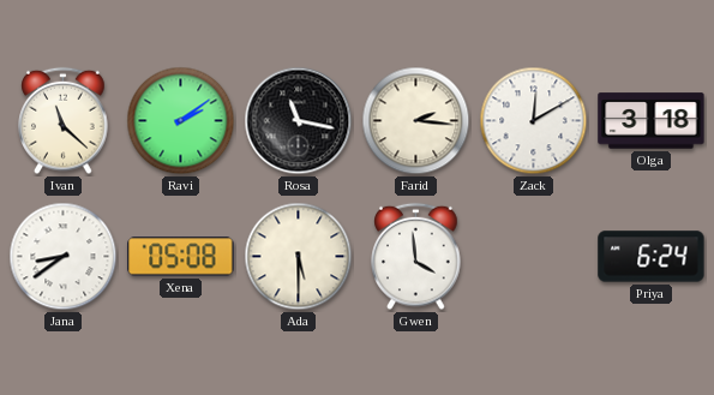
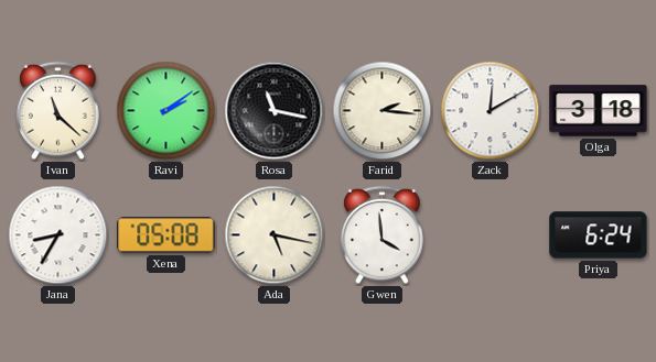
Jana: 8:39 -> 8:35 (58, 235)
Ada: 5:30 -> 5:17 (275, 235)
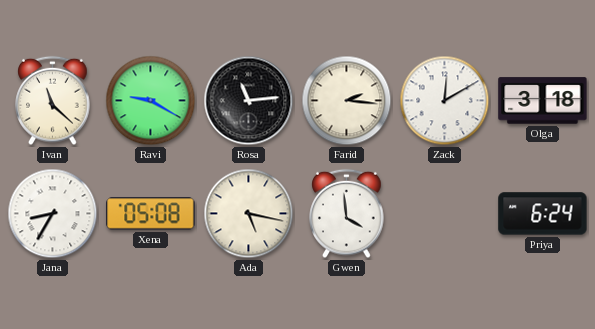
Ravi: 2:09 -> 9:20 (151, 101)
Rosa: 11:17 -> 11:14 (249, 101)
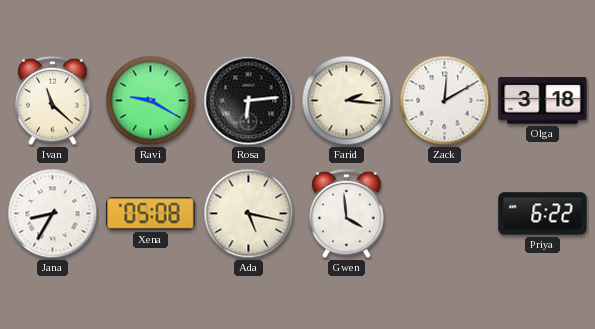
Rosa: 11:14 -> 6:14 (249, 101)
Priya: 6:24 -> 6:22 (543, 214)
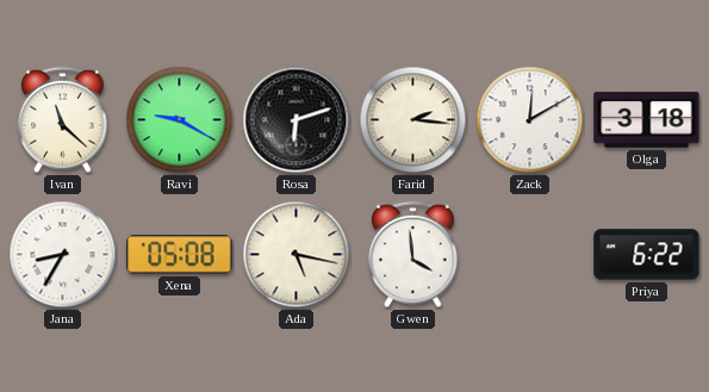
Rosa: 6:14 -> 6:12 (297, 120)
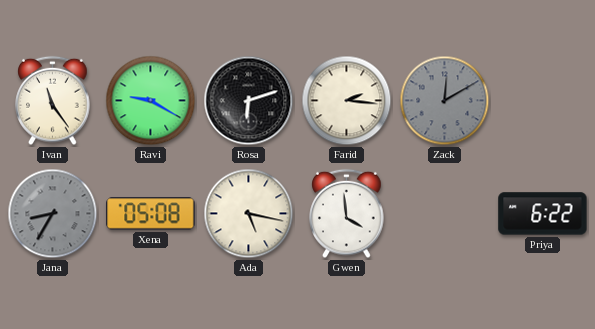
Ivan: 11:22 -> 11:24 (53, 101)
Zack dial: white -> grey (445, 101)
Olga: 3:18 -> none (647, 120)
Jana dial: white -> grey (53, 214)
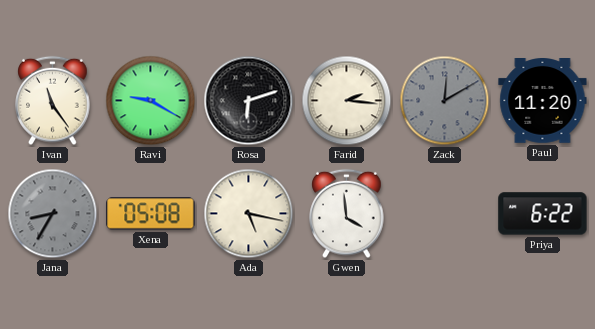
Paul: none -> 11:20 (543, 101)
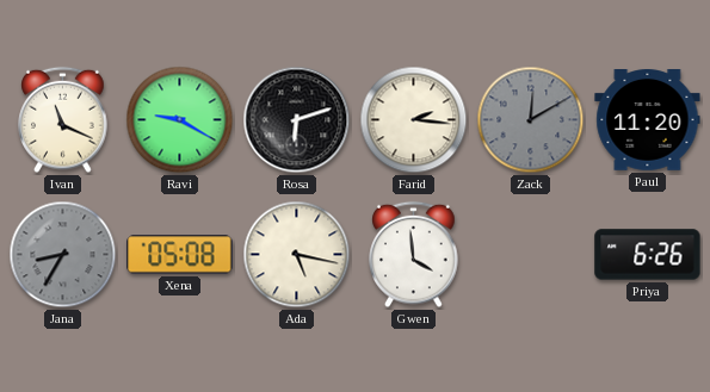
Ivan: 11:24 -> 11:19 (63, 120)
Priya: 6:22 -> 6:26 (648, 255)
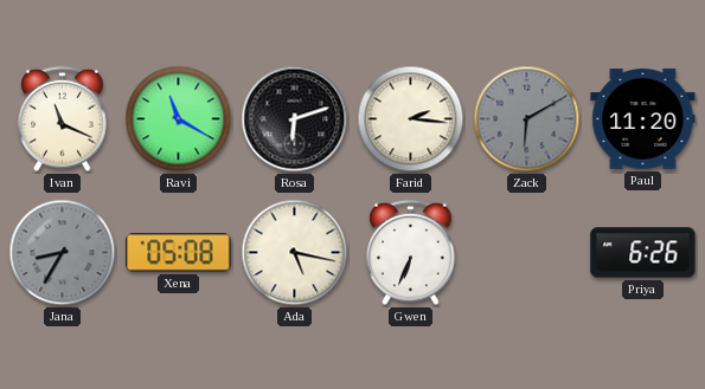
Ravi: 9:20 -> 11:20 (179, 119)
Zack: 12:10 -> 6:10 (527, 119)
Gwen: 3:59 -> 6:34 (411, 253)
